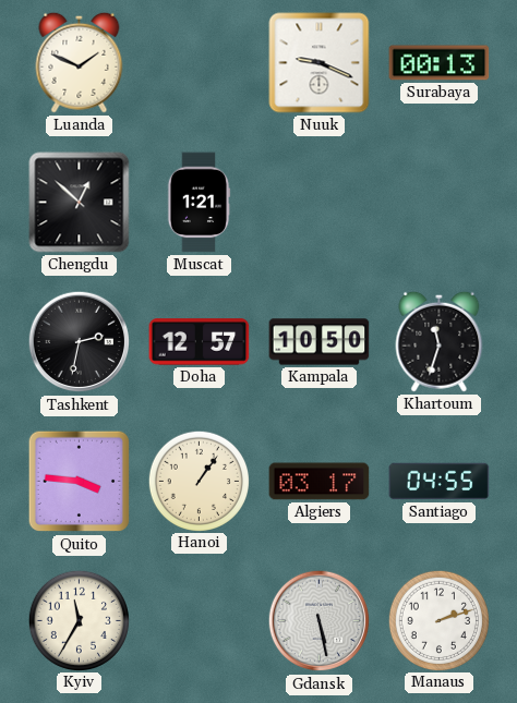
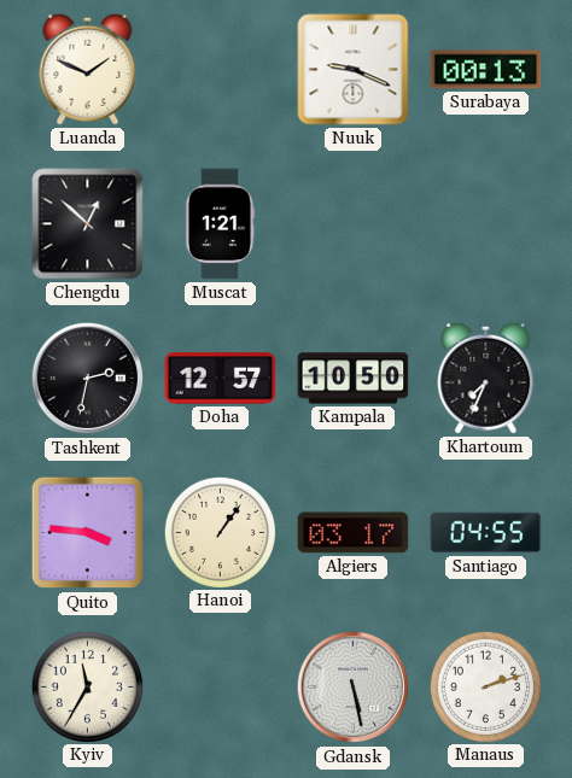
Khartoum: 11:33 -> 7:34 (486, 378)
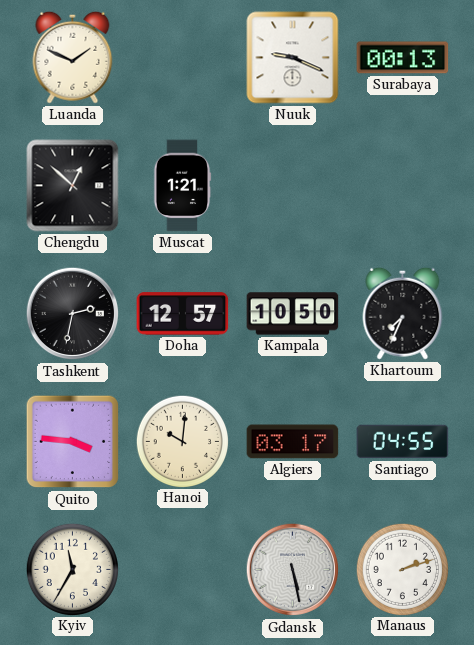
Hanoi: 1:06 -> 10:01 (182, 441)
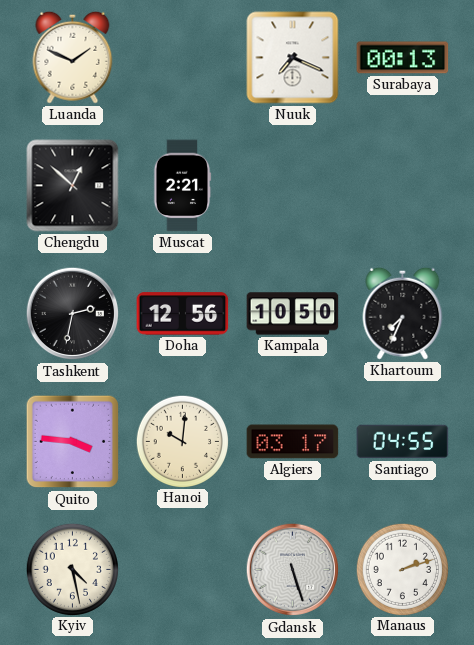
Nuuk: 9:19 -> 7:19 (293, 58)
Muscat: 1:21 -> 2:21 (182, 186)
Doha: 12:57 -> 12:56 (183, 314)
Kyiv: 11:35 -> 4:28 (72, 569)
Gdansk: 5:28 -> 5:27 (293, 570)
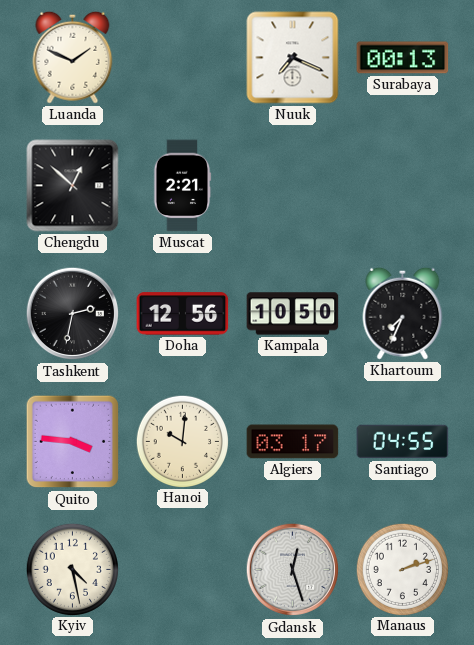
Gdansk: 5:27 -> 12:27 (293, 570)
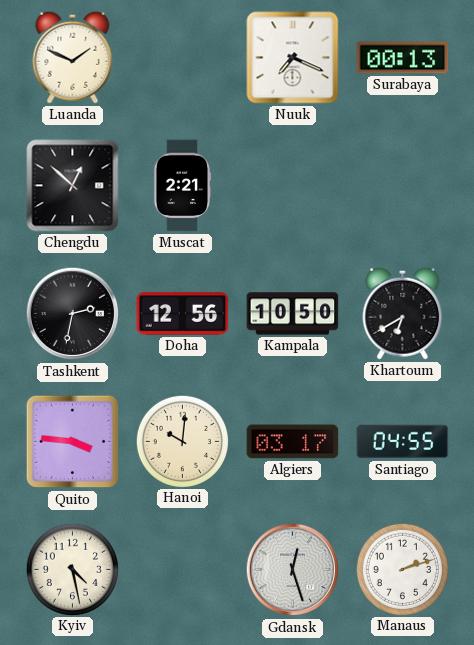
Khartoum: 7:34 -> 6:40 (403, 313)
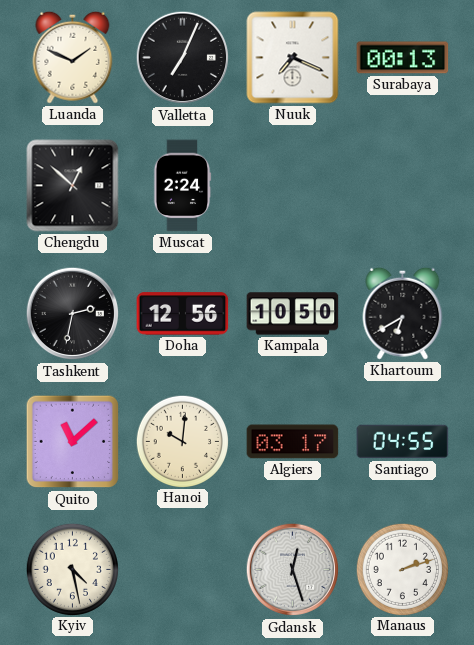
Valletta: none -> 7:04 (183, 58)
Muscat: 2:21 -> 2:24 (182, 186)
Quito: 3:46 -> 11:08 (73, 442)
